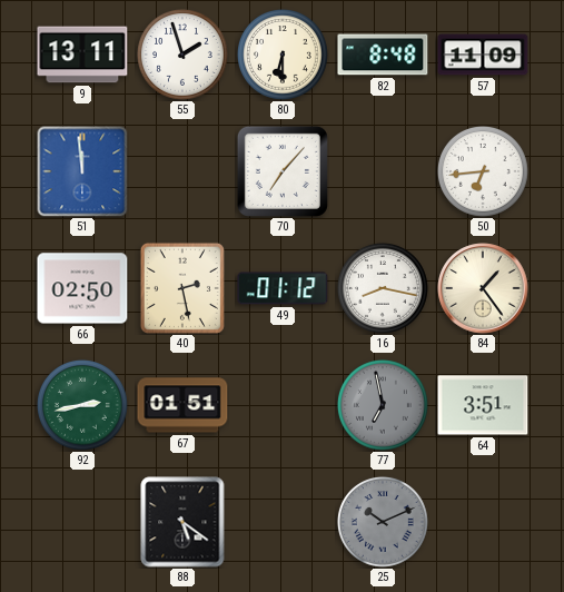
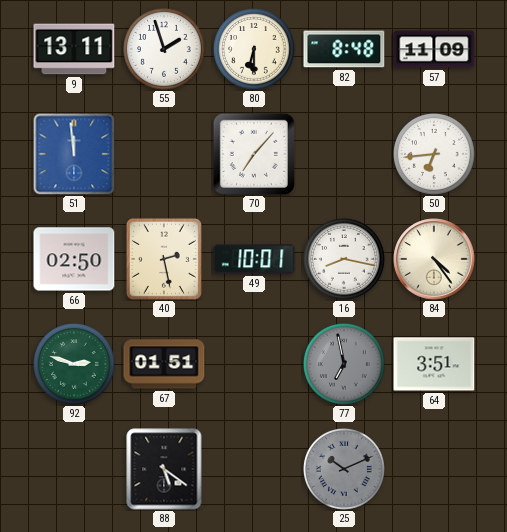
49: 01:12 -> 10:01 (254, 259)
84: 1:24 -> 4:24 (434, 259)
92: 2:43 -> 2:48 (74, 364)
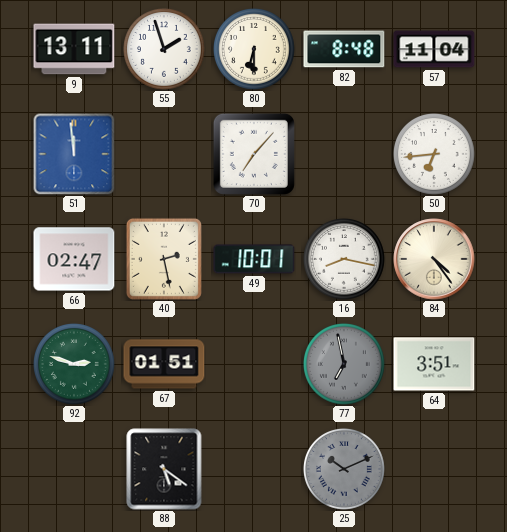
57: 11:09 -> 11:04 (434, 49)
66: 02:50 -> 02:47 (74, 259)
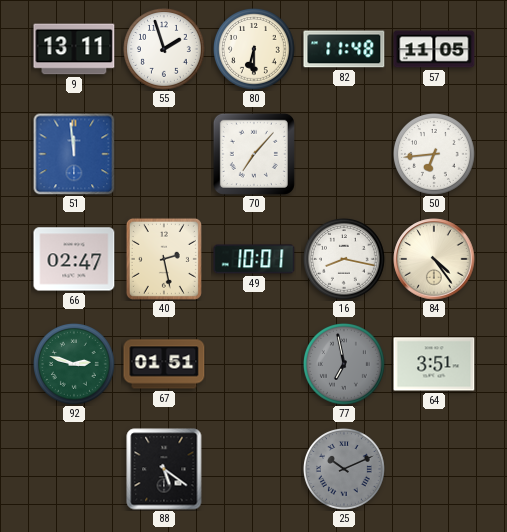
82: 8:48 -> 11:48 (344, 49)
57: 11:04 -> 11:05 (434, 49)
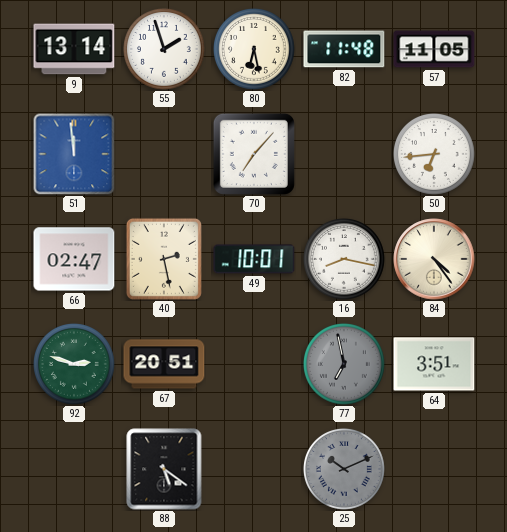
9: 13:11 -> 13:14 (74, 49)
80: 6:30 -> 6:28 (254, 49)
67: 01:51 -> 20:51 (164, 364)
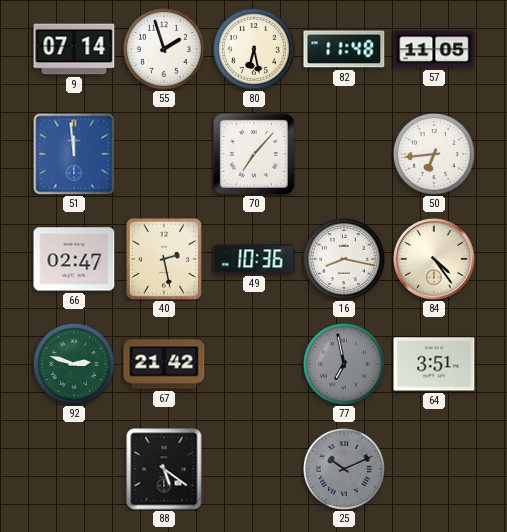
9: 13:14 -> 07:14 (74, 49)
49: 10:01 -> 10:36 (254, 259)
67: 20:51 -> 21:42 (164, 364)
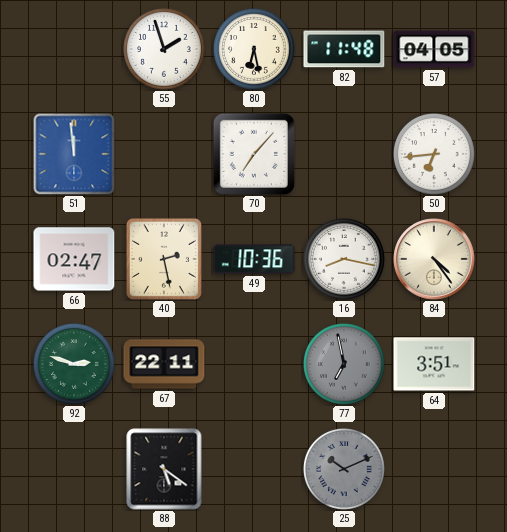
9: 07:14 -> none (74, 49)
57: 11:05 -> 04:05 (434, 49)
67: 21:42 -> 22:11 (164, 364)
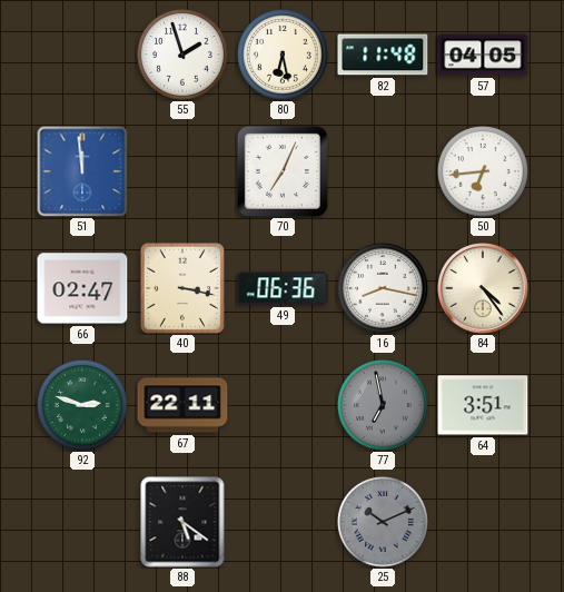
70: 7:07 -> 7:04 (283, 171)
40: 2:28 -> 3:17 (182, 288)
49: 10:36 -> 06:36 (283, 288)
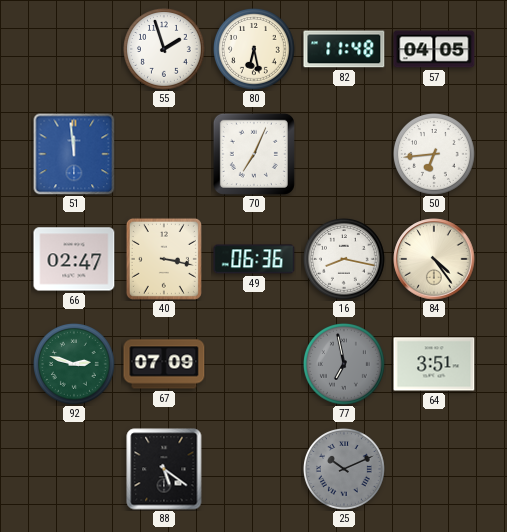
67: 22:11 -> 07:09 (164, 364)
